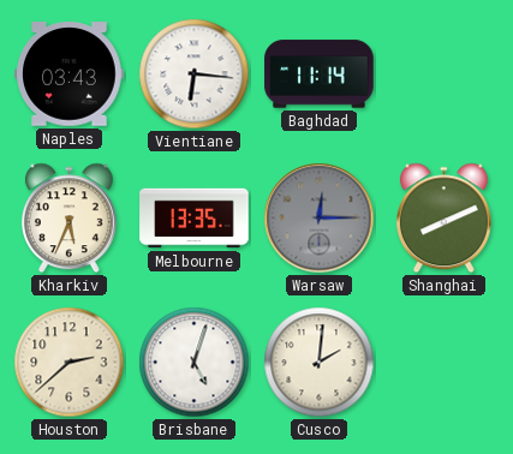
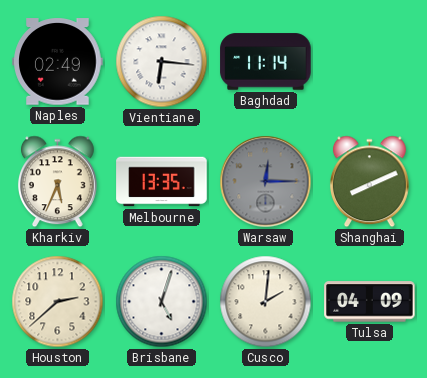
Naples: 03:43 -> 02:49 (58, 62)
Tulsa: none -> 04:09 (370, 302)
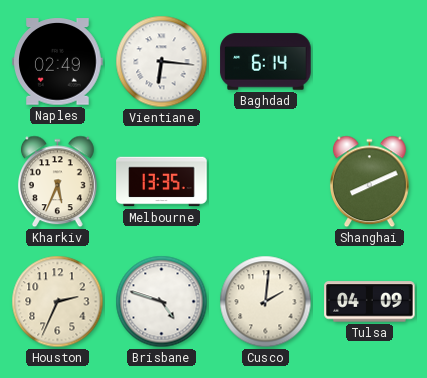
Baghdad: 11:14 -> 6:14 (266, 62)
Warsaw: 12:15 -> none (266, 182)
Houston: 2:38 -> 2:34 (58, 302)
Brisbane: 5:03 -> 4:48 (162, 302)
